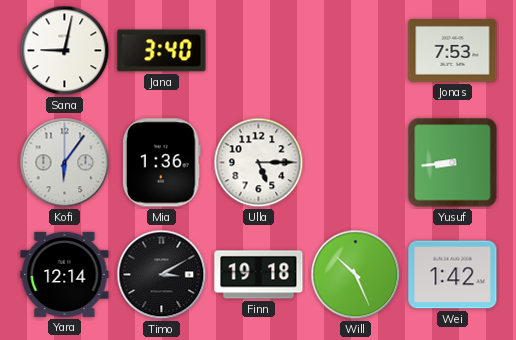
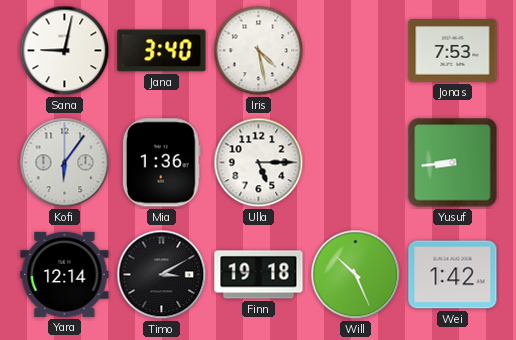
Iris: none -> 4:28 (259, 51)
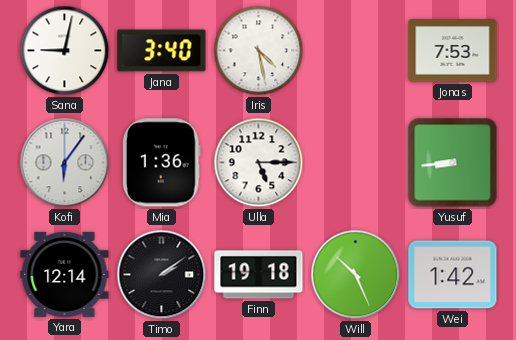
Timo: 3:10 -> 2:09 (162, 275)
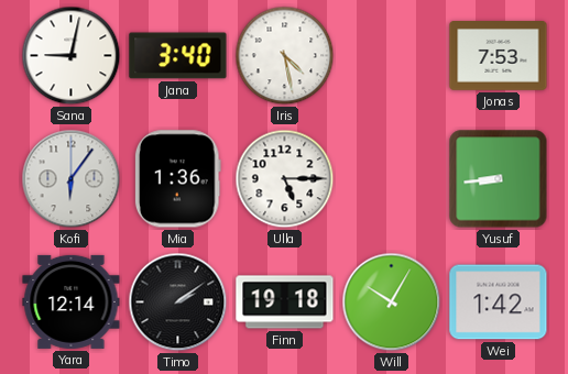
Will: 10:26 -> 10:05 (392, 302)
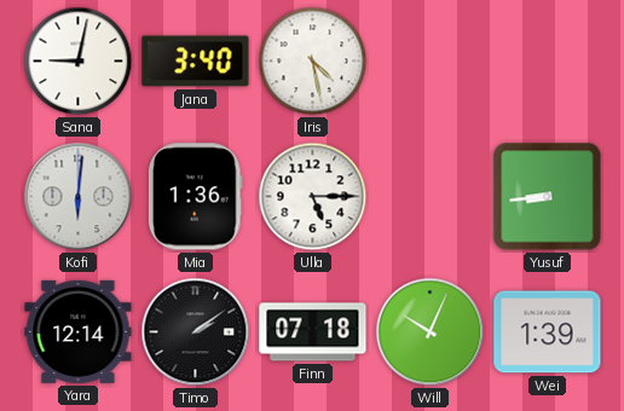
Jonas: 7:53 -> none (499, 56)
Kofi: 6:06 -> 6:01 (79, 197)
Finn: 19:18 -> 07:18 (313, 332)
Will: 10:05 -> 10:04 (431, 332)
Wei: 1:42 -> 1:39 (548, 332)
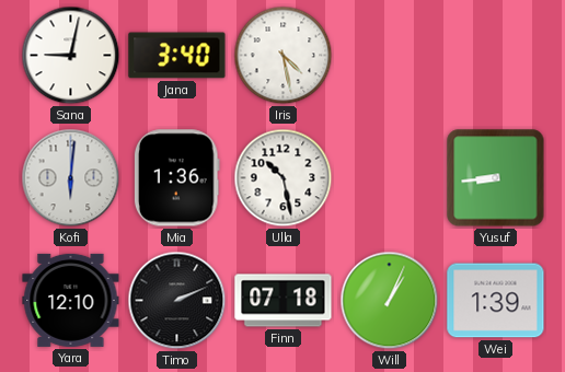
Ulla: 5:15 -> 10:28 (284, 178)
Yara: 12:14 -> 12:10 (71, 300)
Timo: 2:09 -> 2:11 (177, 301)
Will: 10:04 -> 1:04 (390, 301)
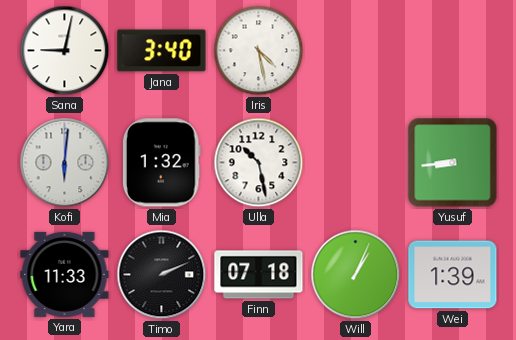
Mia: 1:36 -> 1:32 (161, 163)
Yara: 12:10 -> 11:33 (65, 274)
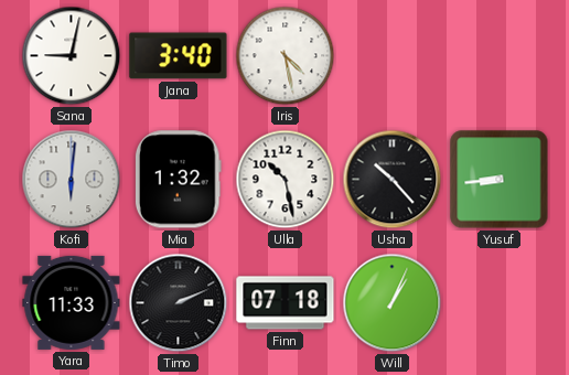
Usha: none -> 10:23 (393, 180)
Wei: 1:39 -> none (453, 275)
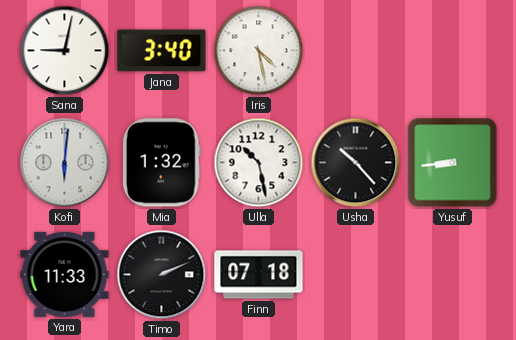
Will: 1:04 -> none (393, 303)
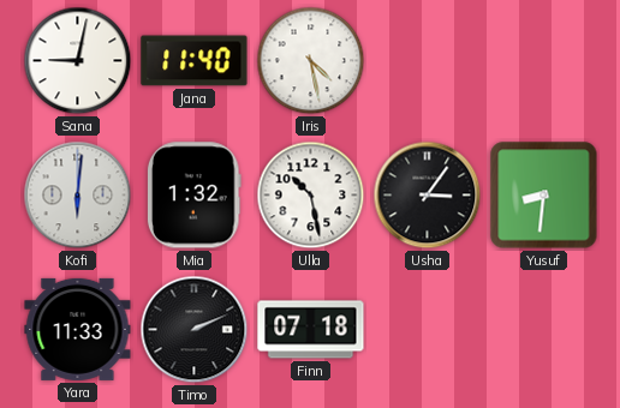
Jana: 3:40 -> 11:40 (195, 61)
Usha: 10:23 -> 3:06 (428, 196)
Yusuf: 8:44 -> 8:31 (544, 196)
